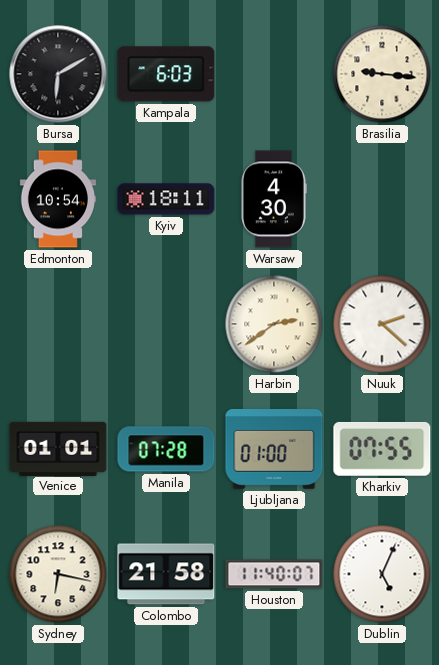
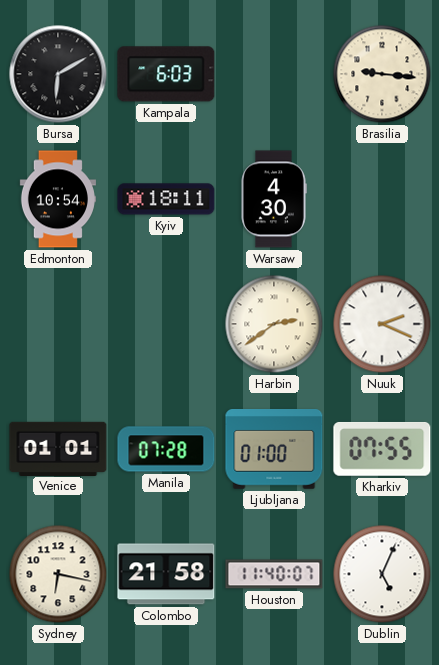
Nuuk: 2:22 -> 2:19 (382, 324)
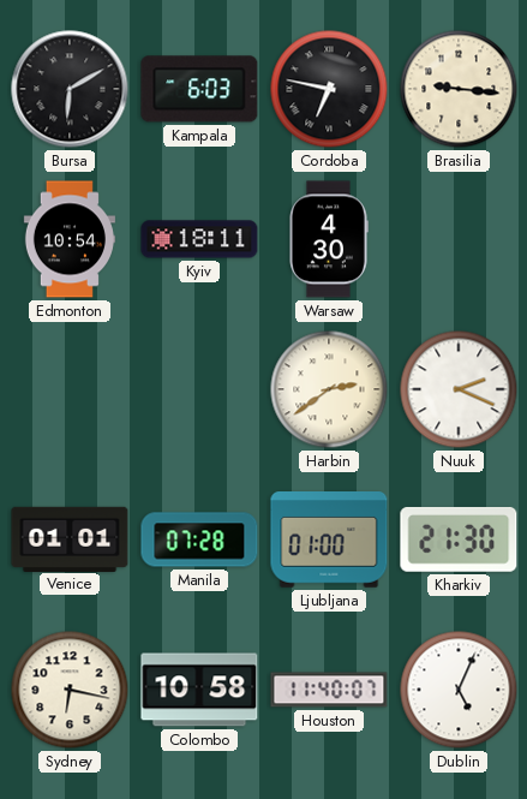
Cordoba: none -> 6:47 (329, 89)
Kharkiv: 07:55 -> 21:30 (459, 539)
Colombo: 21:58 -> 10:58 (199, 690)
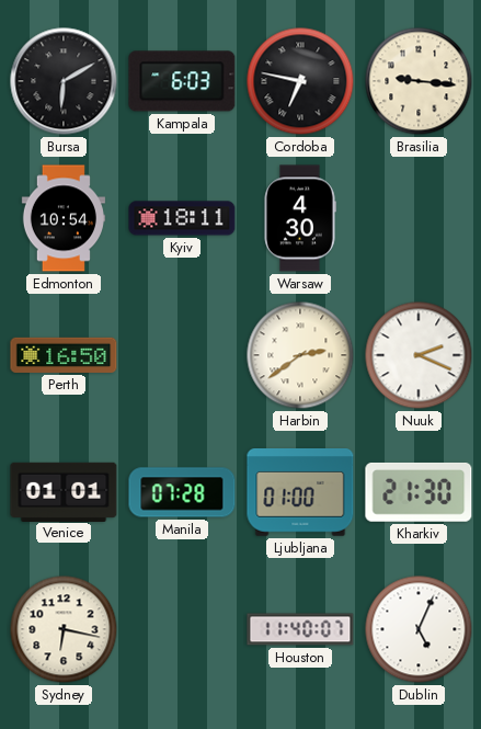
Perth: none -> 16:50 (64, 355)
Colombo: 10:58 -> none (199, 690)
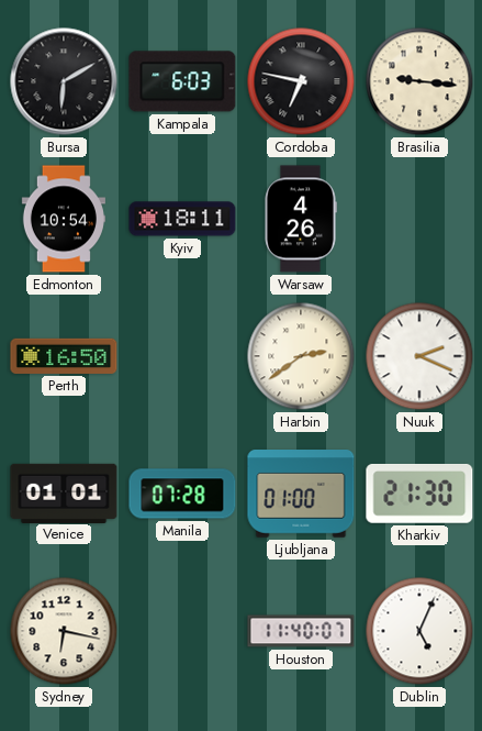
Warsaw: 4:30 -> 4:26 (301, 219)
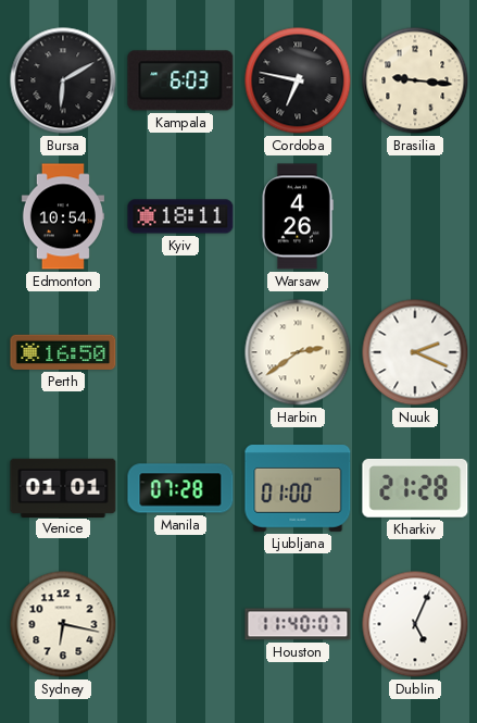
Kharkiv: 21:30 -> 21:28 (415, 488)
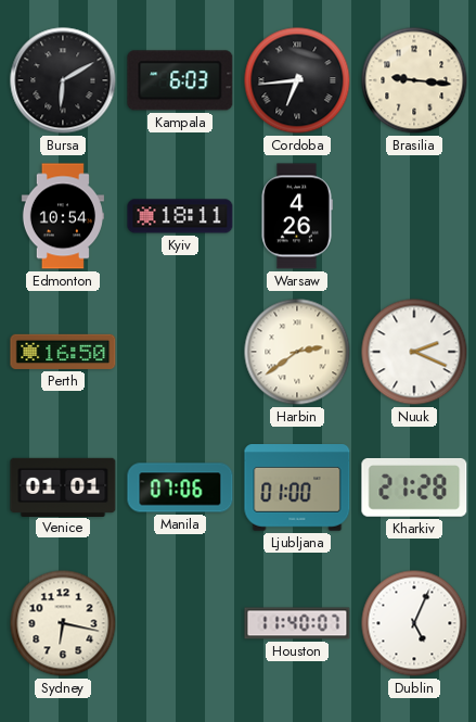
Cordoba: 6:47 -> 6:44 (297, 80)
Manila: 07:28 -> 07:06 (180, 487)
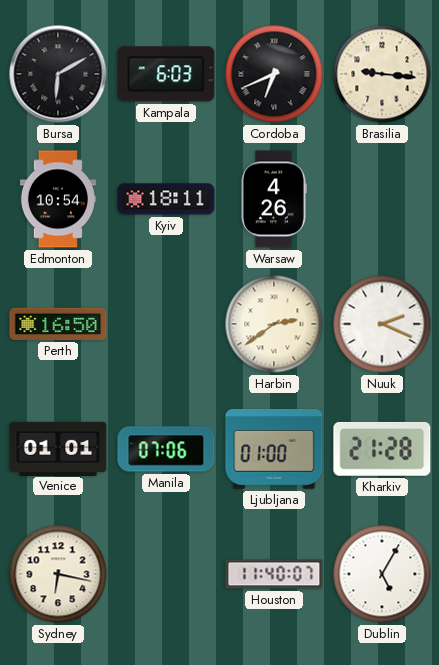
Cordoba: 6:44 -> 6:41 (274, 74)
Dublin: 5:04 -> 5:05 (382, 574)
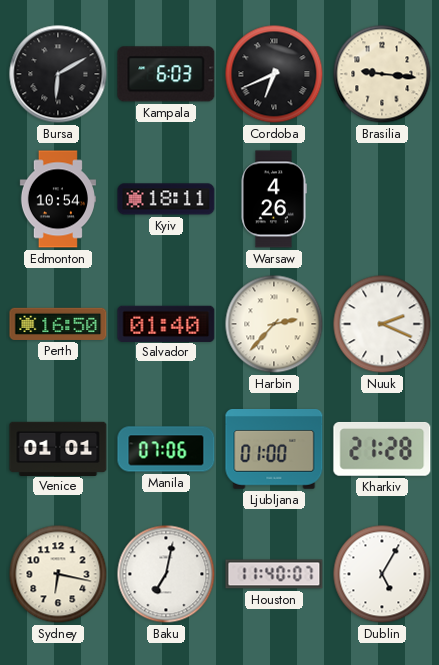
Salvador: none -> 01:40 (166, 323)
Harbin: 2:39 -> 2:37 (274, 324)
Baku: none -> 7:02 (166, 574)
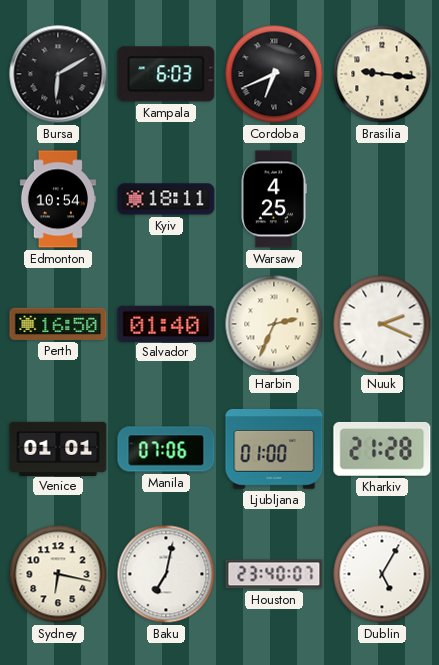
Warsaw: 4:26 -> 4:25 (274, 199)
Harbin: 2:37 -> 2:34 (274, 324)
Houston: 11:40 -> 23:40 (274, 574)
